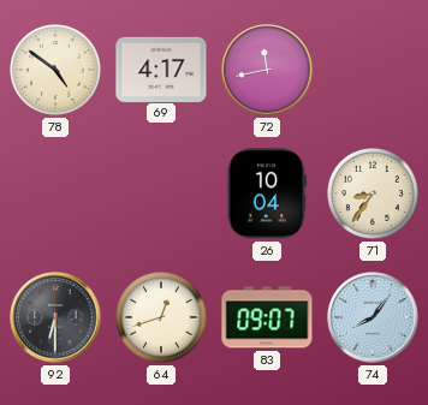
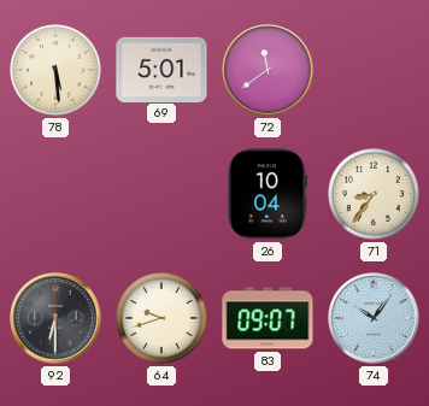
78: 4:51 -> 5:29 (57, 71)
69: 4:17 -> 5:01 (161, 69)
72: 11:43 -> 11:39 (268, 70)
64: 12:42 -> 9:42 (163, 319)
74: 8:06 -> 10:06 (374, 318)
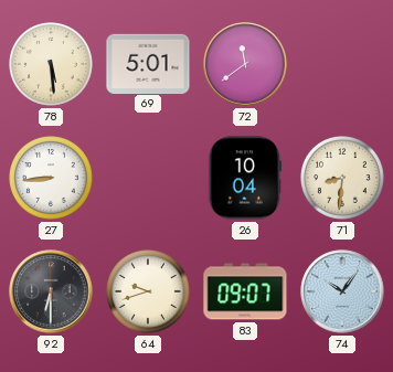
27: none -> 8:44 (52, 179)
71: 8:36 -> 8:31 (343, 179)
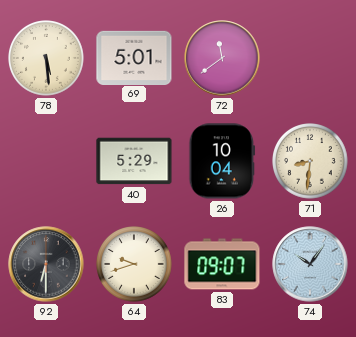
27: 8:44 -> none (52, 179)
40: none -> 5:29 (134, 161)
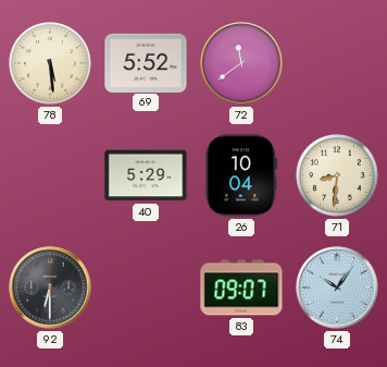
69: 5:01 -> 5:52 (146, 62)
64: 9:42 -> none (135, 265)
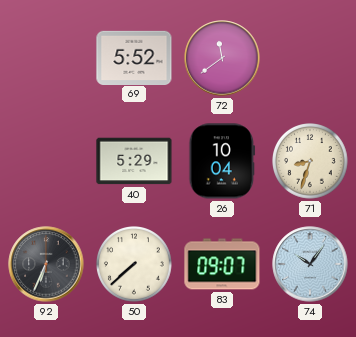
78: 5:29 -> none (51, 64)
71: 8:31 -> 8:33 (311, 162)
92: 6:30 -> 6:34 (46, 264)
50: none -> 7:38 (135, 265)
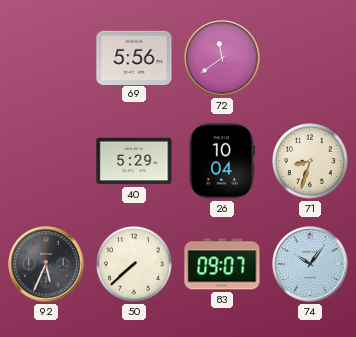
69: 5:52 -> 5:56 (134, 57)
92: 6:34 -> 5:34 (46, 264)
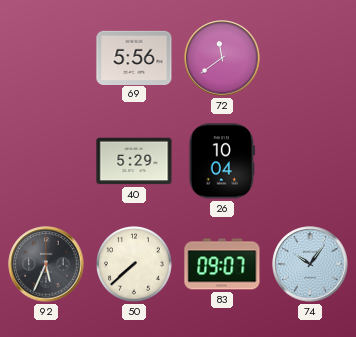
71: 8:33 -> none (311, 162)
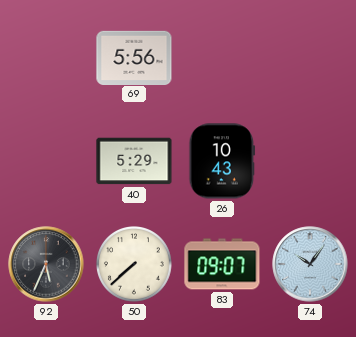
72: 11:39 -> none (222, 58)
26: 10:04 -> 10:43 (222, 161)
